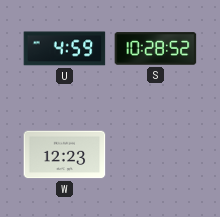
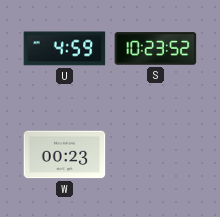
S: 10:28 -> 10:23 (156, 49)
W: 12:23 -> 00:23 (65, 155)
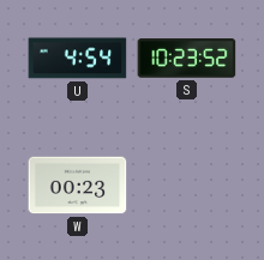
U: 4:59 -> 4:54 (78, 59)
